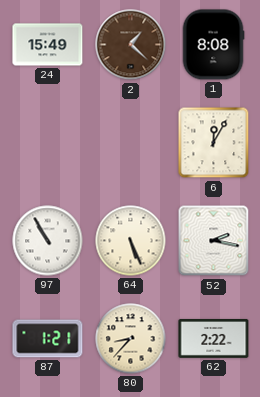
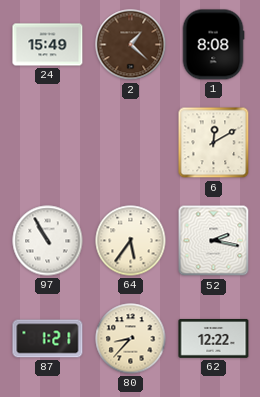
6: 12:05 -> 12:10 (214, 143)
64: 5:26 -> 5:36 (131, 241)
62: 2:22 -> 12:22 (214, 339)
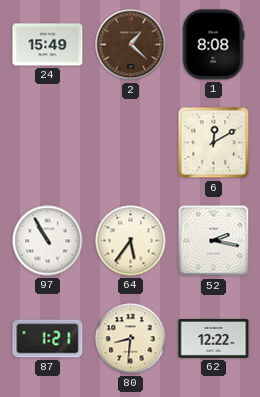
80: 8:37 -> 8:31 (131, 339)
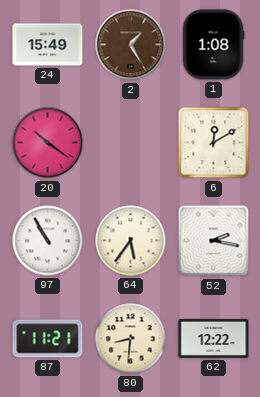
2: 1:22 -> 1:25 (131, 45)
1: 8:08 -> 1:08 (213, 45)
20: none -> 10:21 (48, 143)
87: 1:21 -> 11:21 (48, 339)
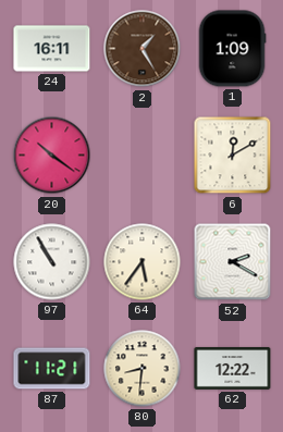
24: 15:49 -> 16:11 (52, 49)
1: 1:08 -> 1:09 (232, 49)
52: 2:17 -> 2:20 (233, 262)
